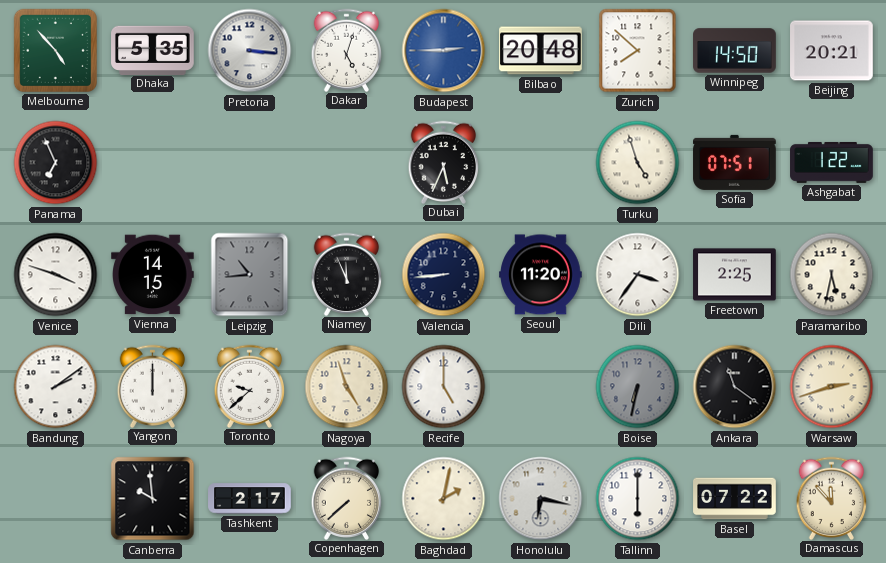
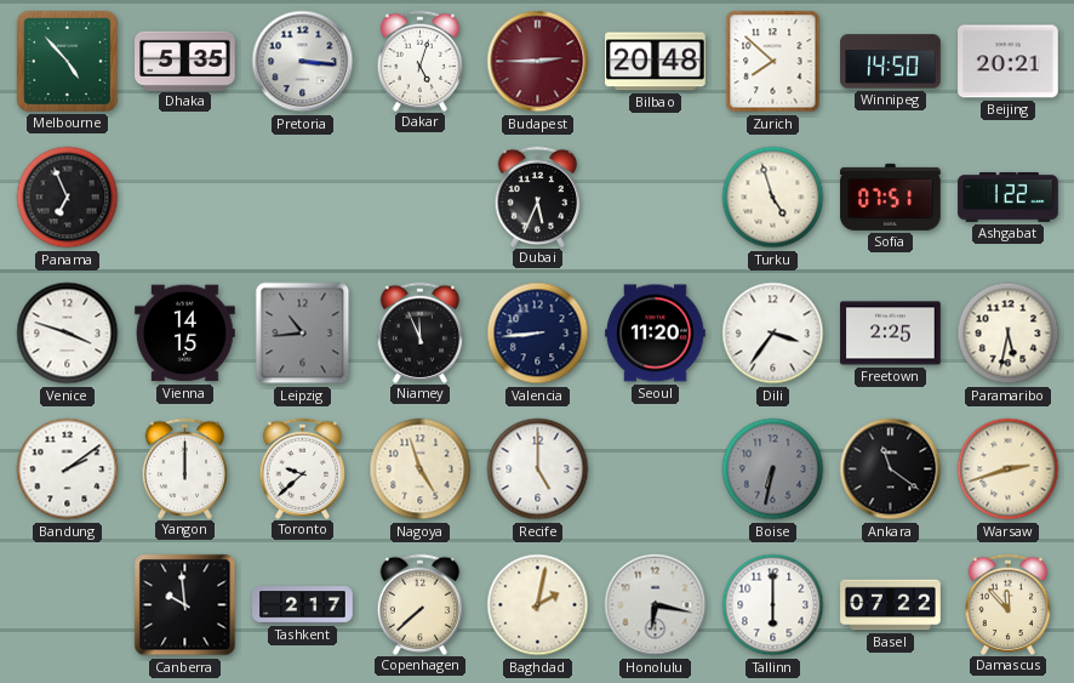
Budapest dial: blue -> burgundy (538, 62)
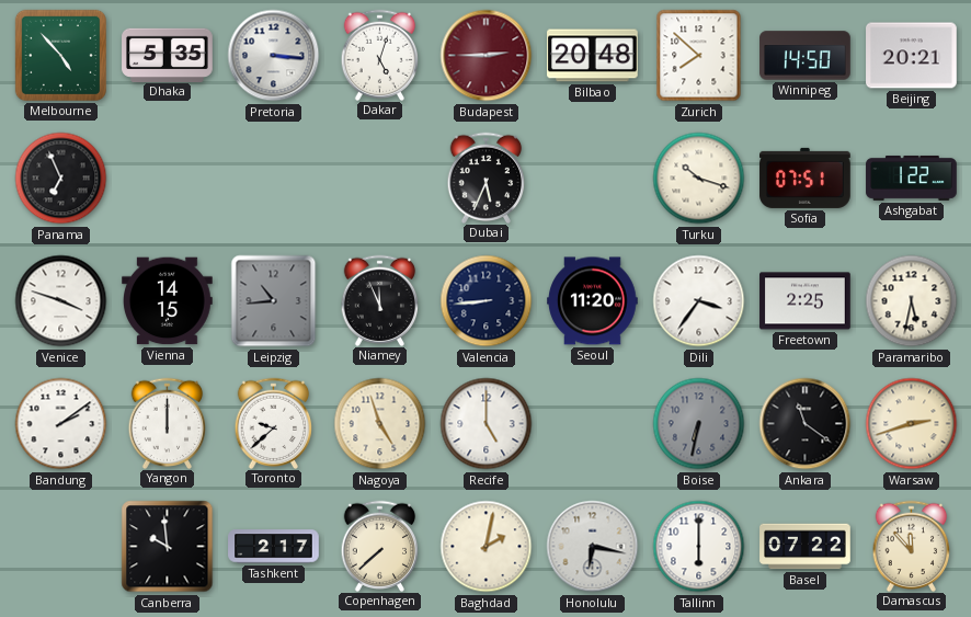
Turku: 4:57 -> 10:18 (699, 179)
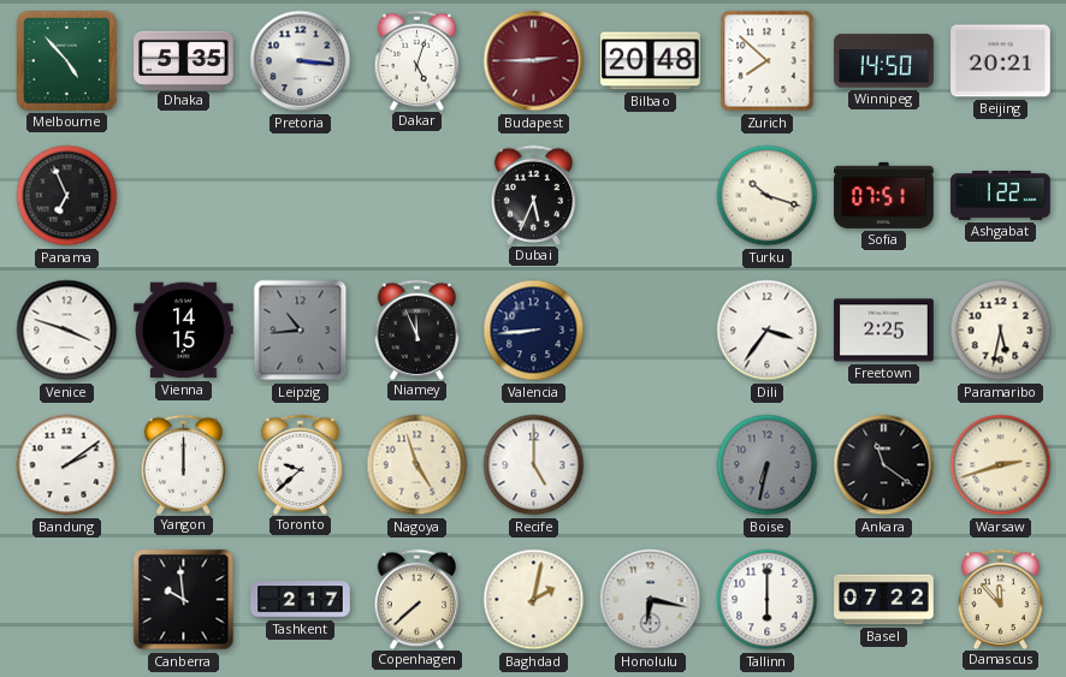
Seoul: 11:20 -> none (593, 301)
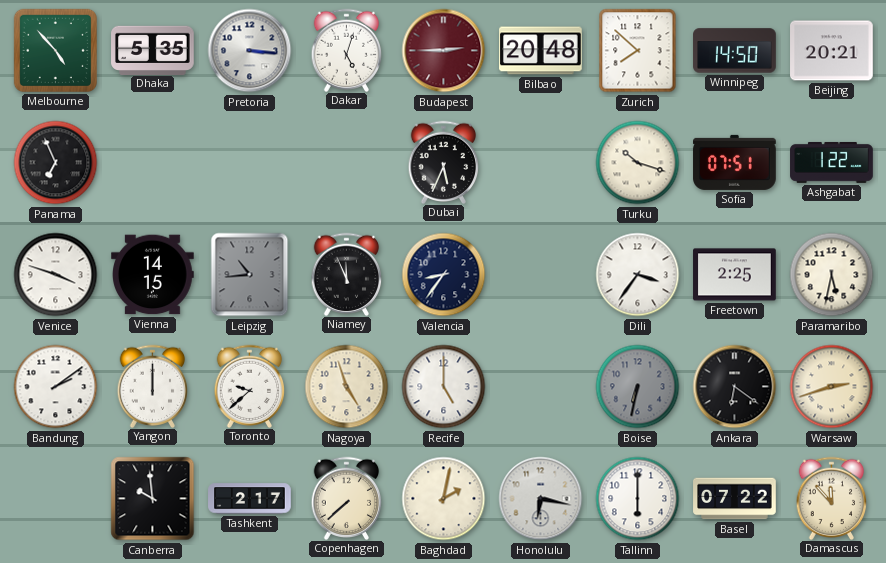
Valencia: 8:44 -> 8:36 (444, 275)
Ankara: 11:21 -> 6:21 (735, 387)
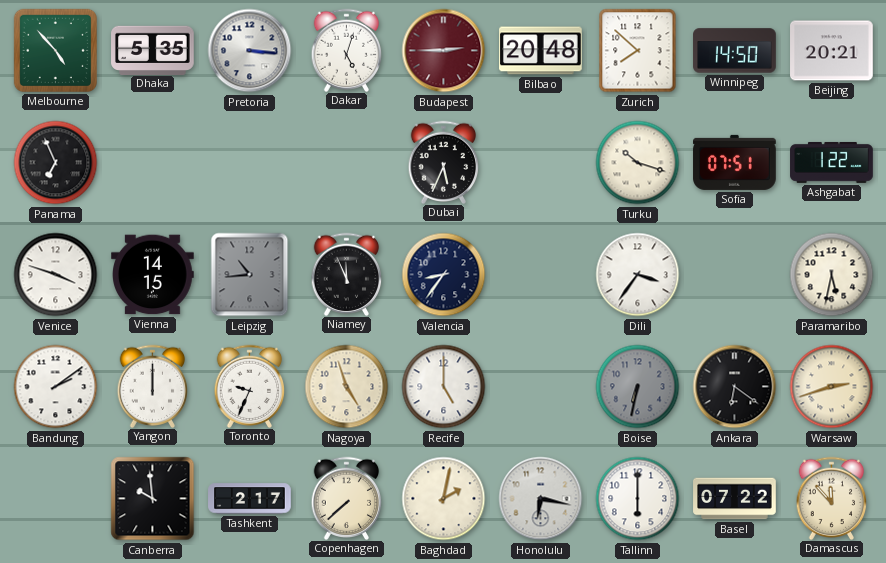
Freetown: 2:25 -> none (735, 275)
Toronto: 9:38 -> 9:34 (250, 386)
